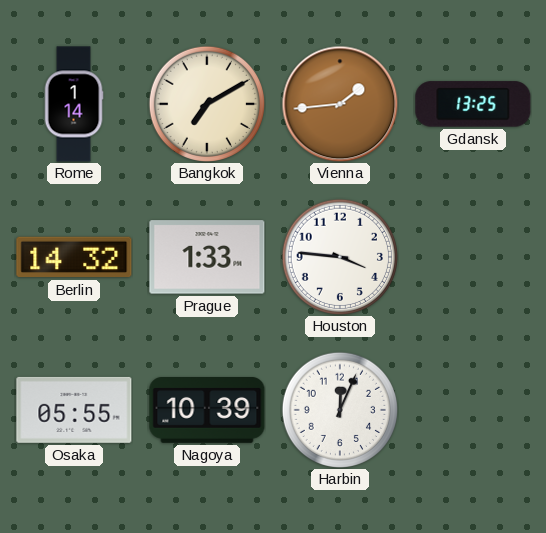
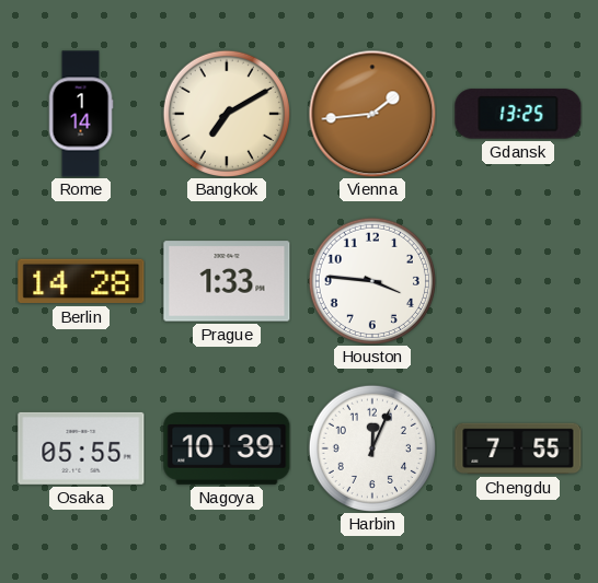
Berlin: 14:32 -> 14:28 (81, 281)
Chengdu: none -> 7:55 (518, 448)
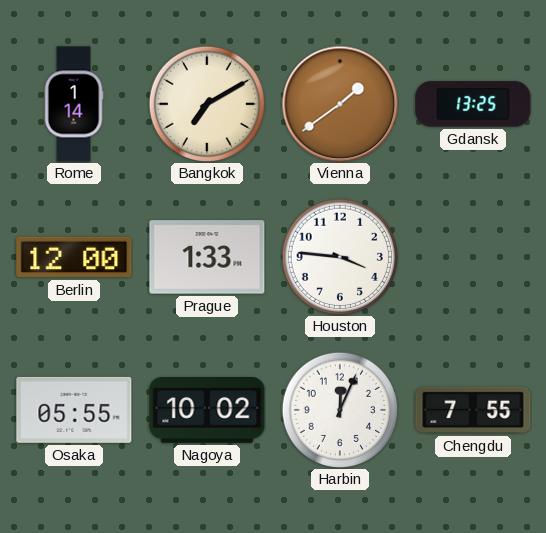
Vienna: 1:44 -> 1:39 (340, 104)
Berlin: 14:28 -> 12:00 (74, 257)
Nagoya: 10:39 -> 10:02 (207, 411)
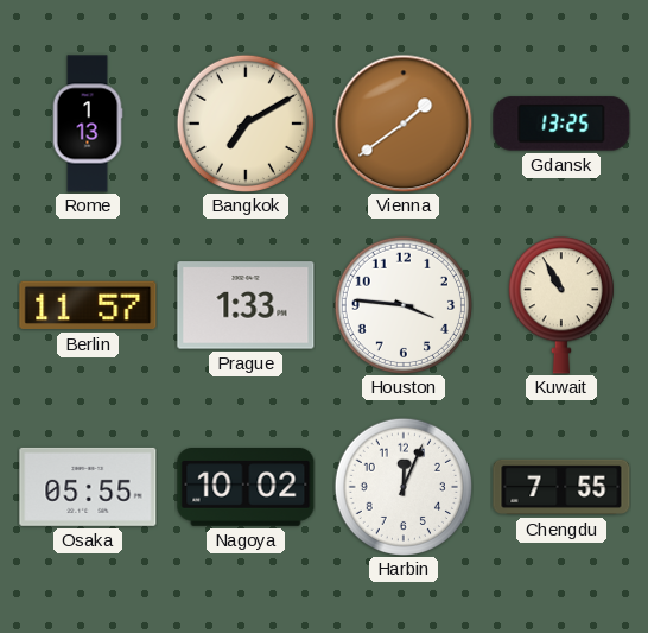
Rome: 1:14 -> 1:13 (88, 124)
Berlin: 12:00 -> 11:57 (88, 305)
Kuwait: none -> 10:55 (561, 305)
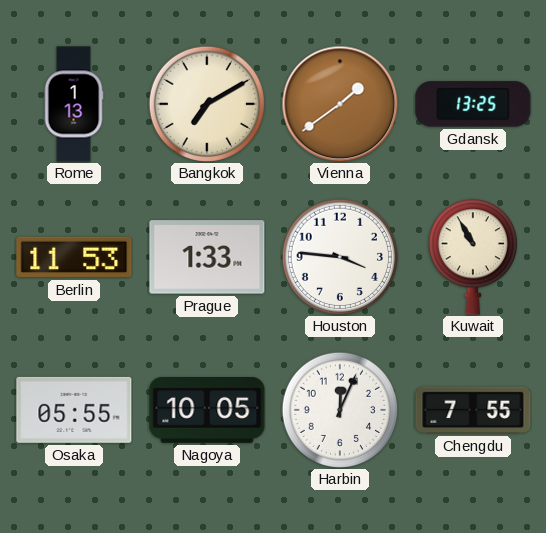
Berlin: 11:57 -> 11:53 (74, 257)
Nagoya: 10:02 -> 10:05 (207, 411)
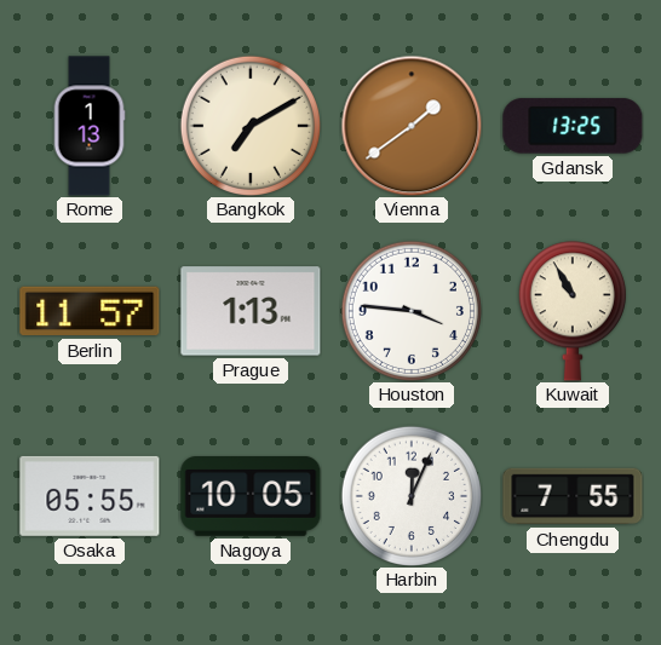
Berlin: 11:53 -> 11:57 (90, 311)
Prague: 1:33 -> 1:13 (251, 311)
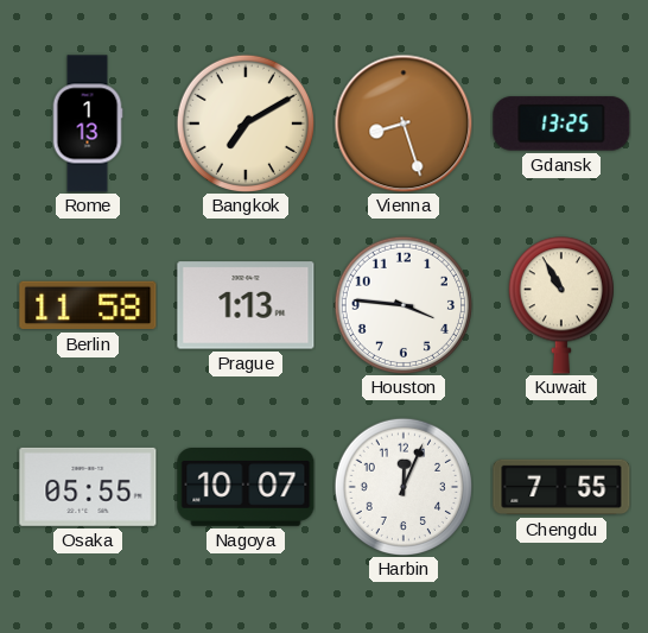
Vienna: 1:39 -> 8:27 (404, 124)
Berlin: 11:57 -> 11:58 (88, 305)
Nagoya: 10:05 -> 10:07 (246, 488)
